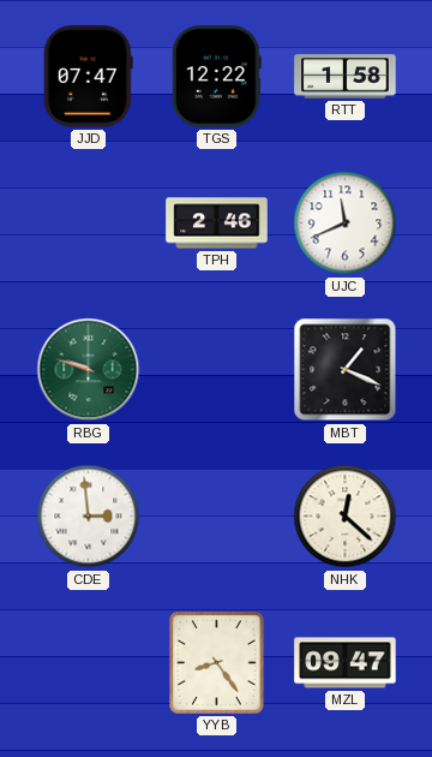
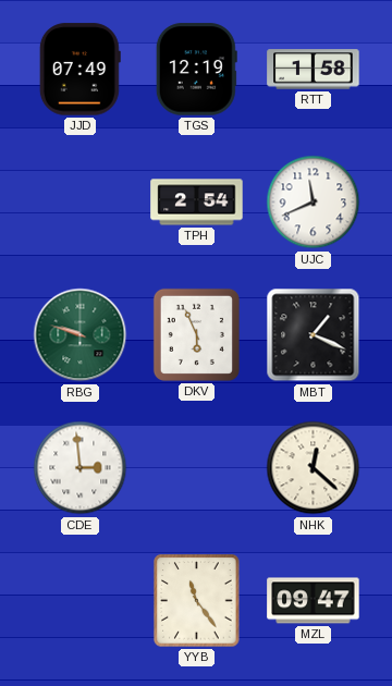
JJD: 07:47 -> 07:49 (79, 70)
TGS: 12:22 -> 12:19 (196, 70)
TPH: 2:46 -> 2:54 (197, 203)
DKV: none -> 5:56 (196, 334)
YYB: 8:24 -> 11:24 (197, 601)
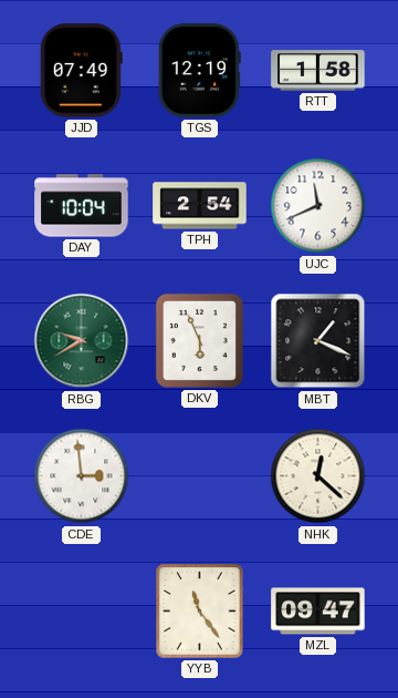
DAY: none -> 10:04 (82, 206)
RBG: 9:48 -> 9:40 (82, 341)
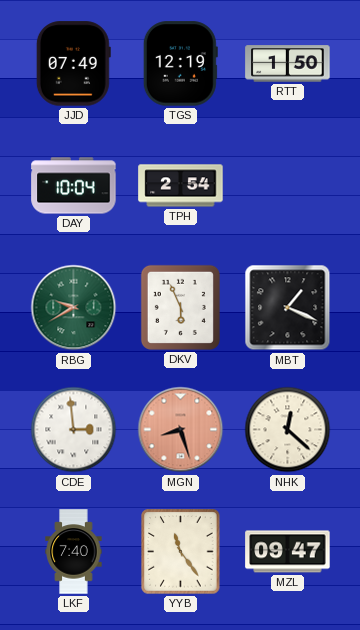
RTT: 1:58 -> 1:50 (288, 64)
UJC: 11:41 -> none (318, 206)
MGN: none -> 8:27 (181, 430)
LKF: none -> 7:40 (74, 552)
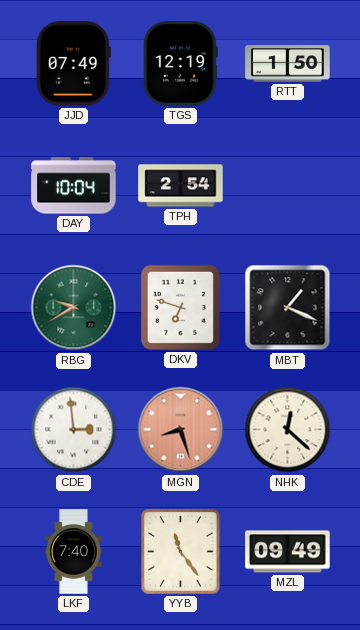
DKV: 5:56 -> 6:48 (180, 307)
MZL: 09:47 -> 09:49 (288, 552)
